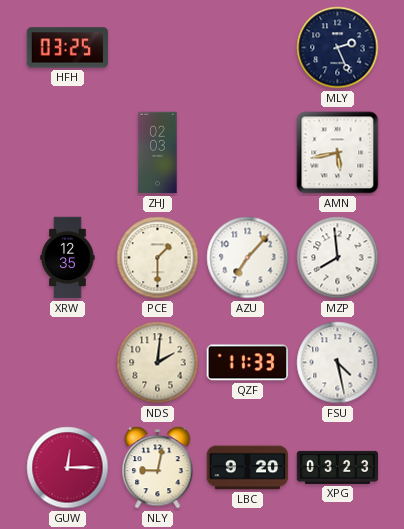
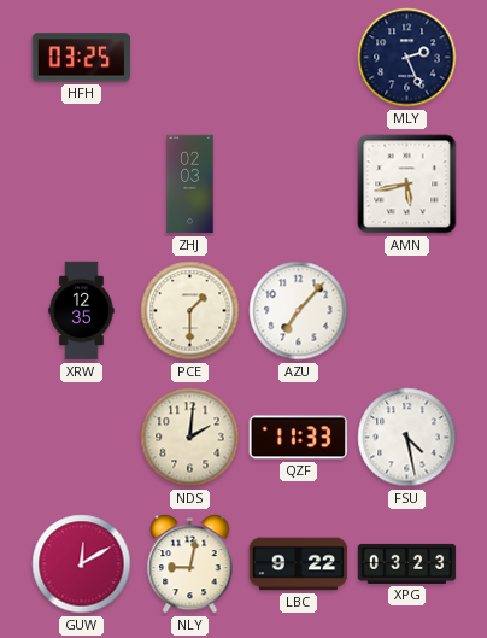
MZP: 7:59 -> none (338, 258)
GUW: 12:15 -> 12:10 (82, 564)
LBC: 9:20 -> 9:22 (299, 564)
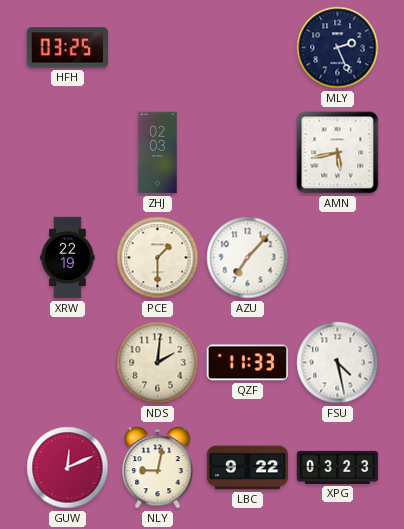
XRW: 12:35 -> 22:19 (68, 258)
GUW: 12:10 -> 12:11 (68, 468)
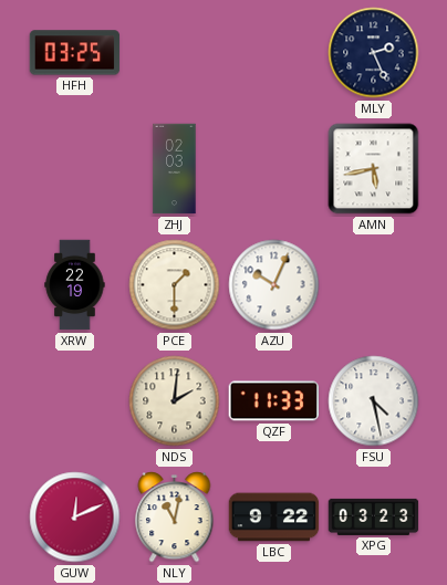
AZU: 7:07 -> 10:04 (274, 285)
NLY: 9:02 -> 11:02 (175, 518)
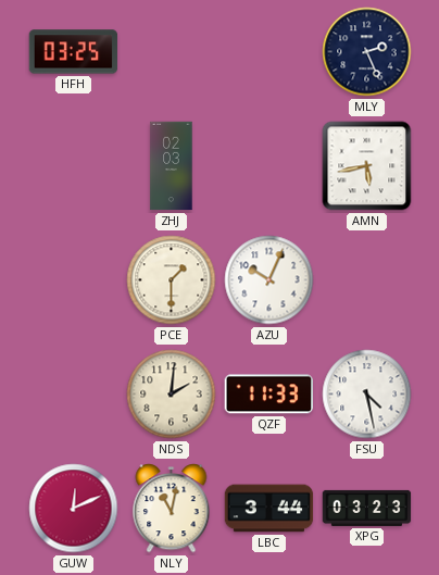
XRW: 22:19 -> none (75, 285)
LBC: 9:22 -> 3:44 (269, 509)
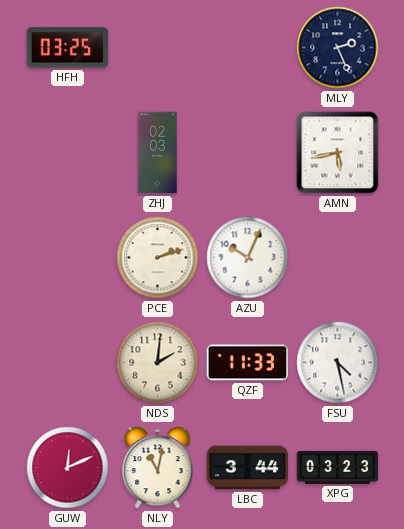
PCE: 1:30 -> 2:12 (158, 258)
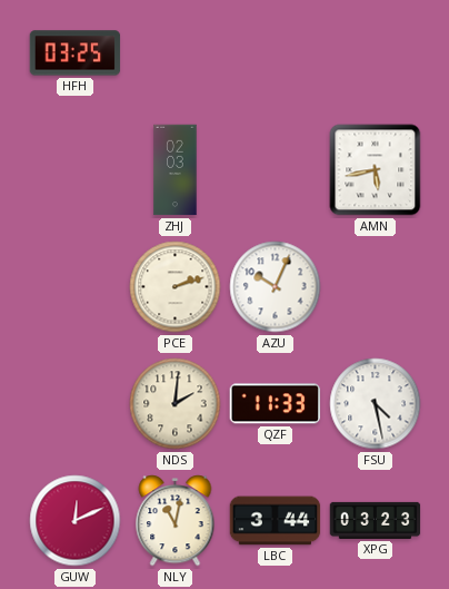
MLY: 2:26 -> none (338, 48)
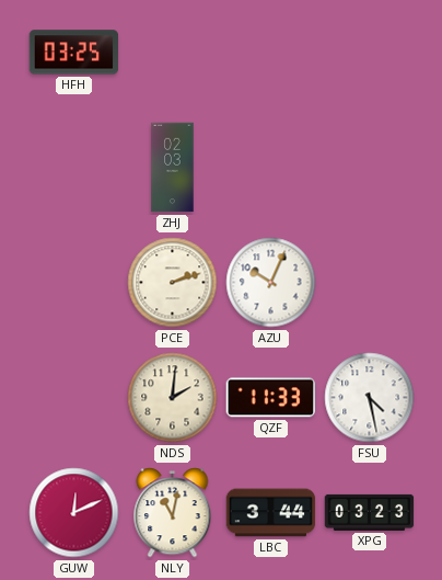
AMN: 5:43 -> none (376, 170)
